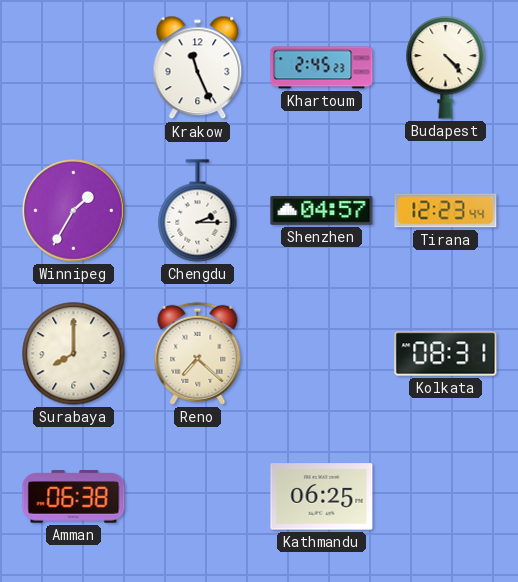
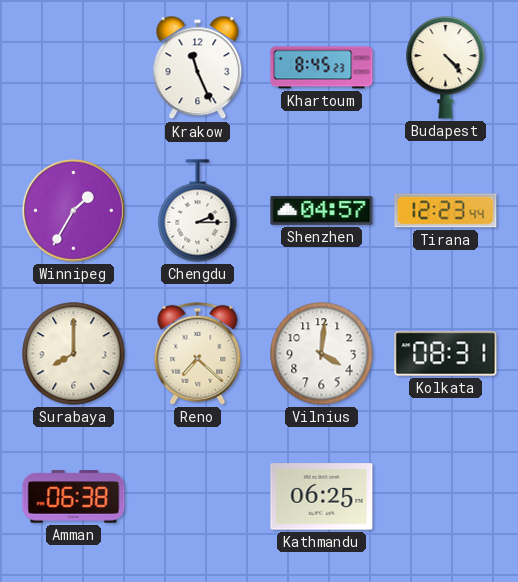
Khartoum: 2:45 -> 8:45 (322, 68)
Vilnius: none -> 4:01 (322, 354)
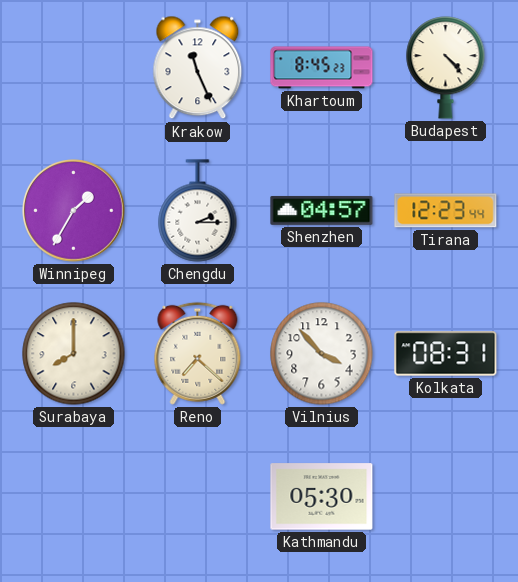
Vilnius: 4:01 -> 3:53 (322, 354)
Amman: 06:38 -> none (74, 497)
Kathmandu: 06:25 -> 05:30 (322, 497)
